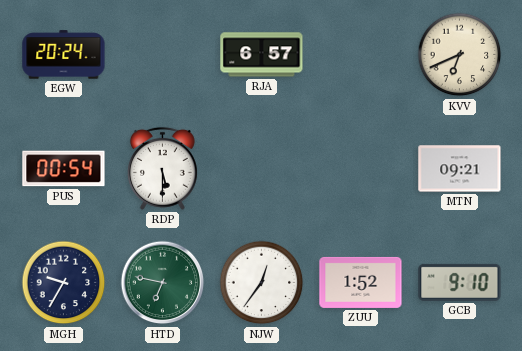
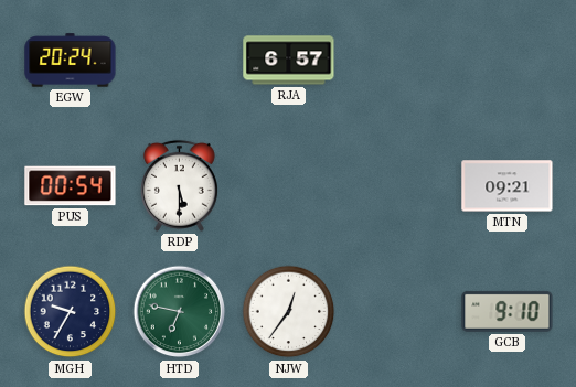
KVV: 6:41 -> none (460, 55)
ZUU: 1:52 -> none (361, 282)
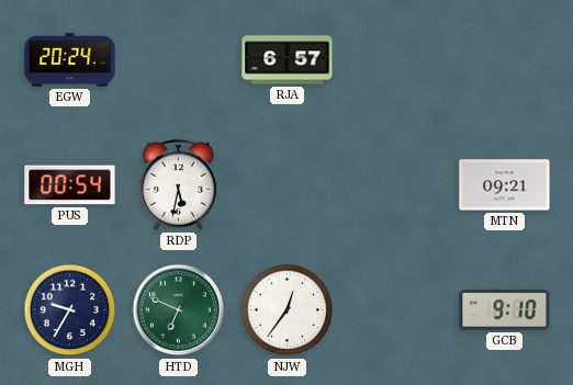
RDP: 5:30 -> 5:32 (178, 184)
HTD: 6:47 -> 6:49 (179, 310)
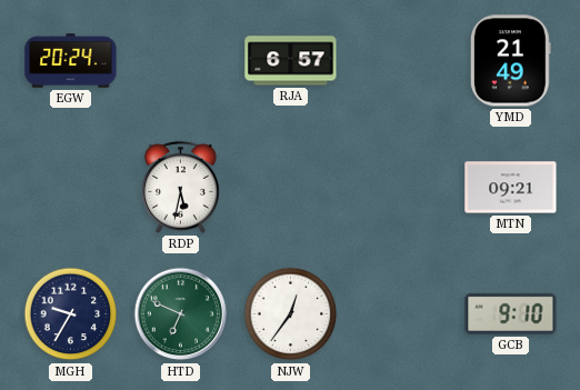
YMD: none -> 21:49 (510, 61)
PUS: 00:54 -> none (70, 185)
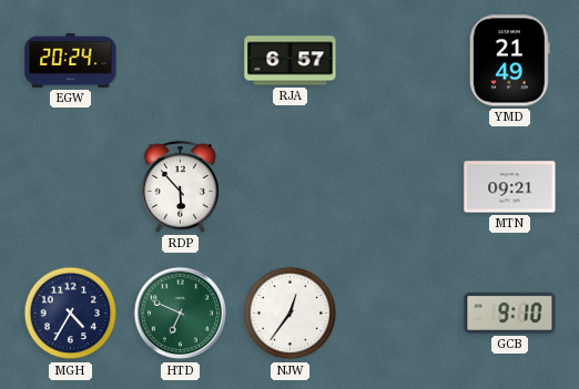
RDP: 5:32 -> 5:53 (180, 186)
MGH: 9:35 -> 4:35 (71, 314)
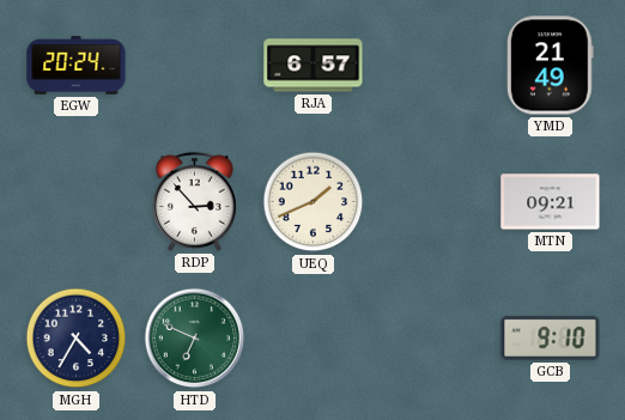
RDP: 5:53 -> 2:53 (194, 201)
UEQ: none -> 1:41 (314, 202)
NJW: 12:36 -> none (291, 314)
